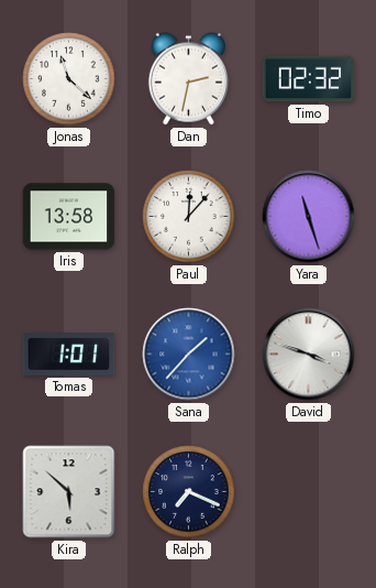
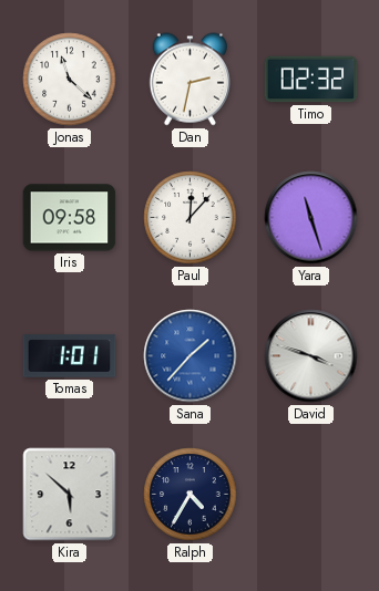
Iris: 13:58 -> 09:58 (70, 218)
Ralph: 7:19 -> 4:35 (191, 495)
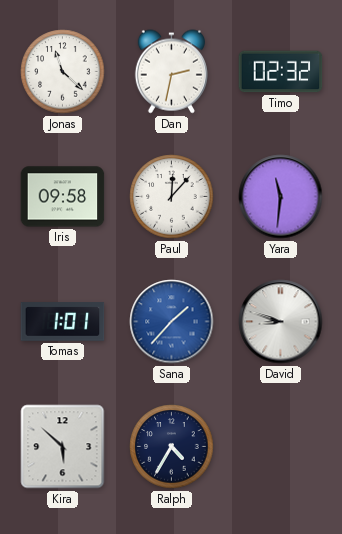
Yara: 11:27 -> 11:31 (281, 197)
David: 3:48 -> 8:48 (281, 322)
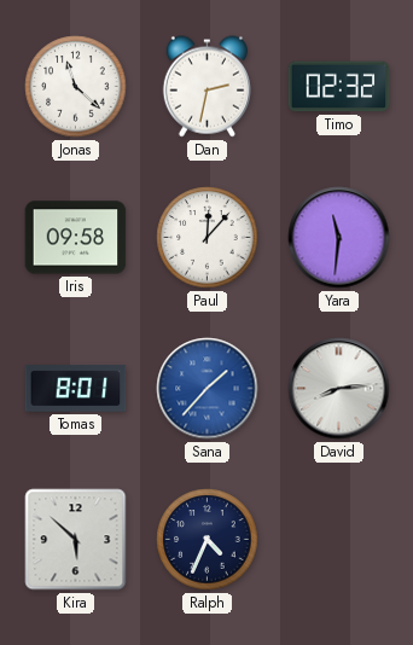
Tomas: 1:01 -> 8:01 (76, 389)
David: 8:48 -> 8:14 (339, 389)
Ralph: 4:35 -> 4:34 (208, 540)
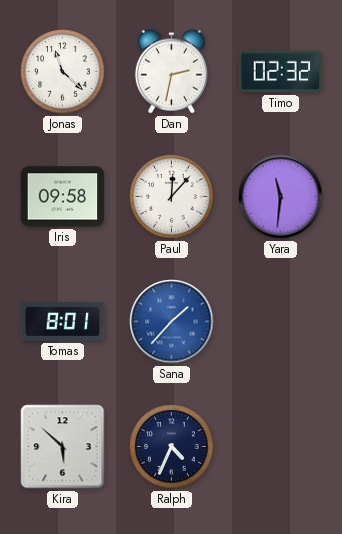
David: 8:14 -> none (339, 389)
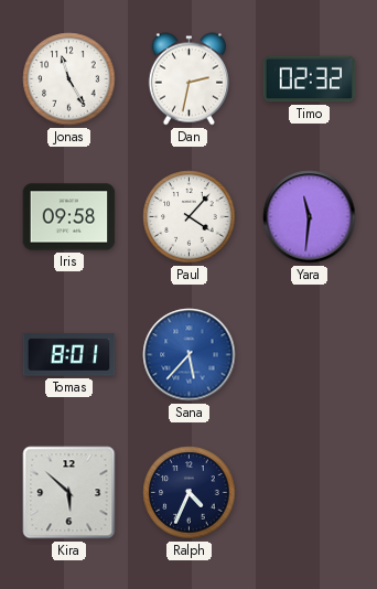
Jonas: 11:22 -> 11:25 (69, 79)
Paul: 12:07 -> 4:07 (190, 217)
Sana: 1:37 -> 5:37 (190, 355)
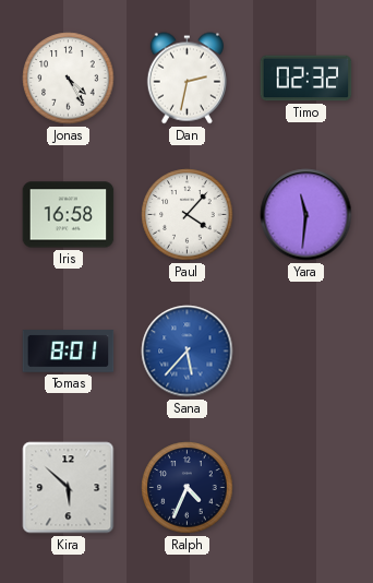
Jonas: 11:25 -> 4:25 (69, 79)
Iris: 09:58 -> 16:58 (69, 215)
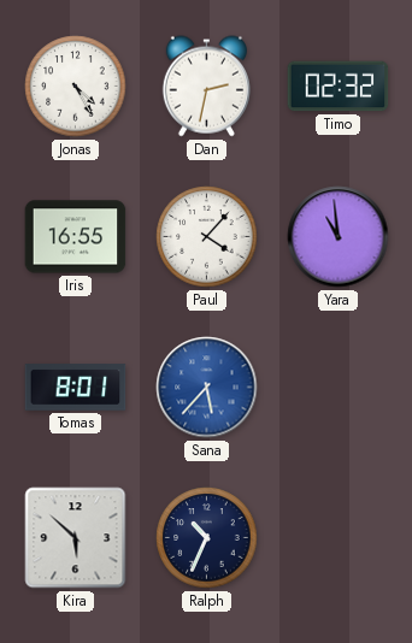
Iris: 16:58 -> 16:55 (76, 237)
Yara: 11:31 -> 10:59 (339, 237)
Ralph: 4:34 -> 10:34 (207, 538)
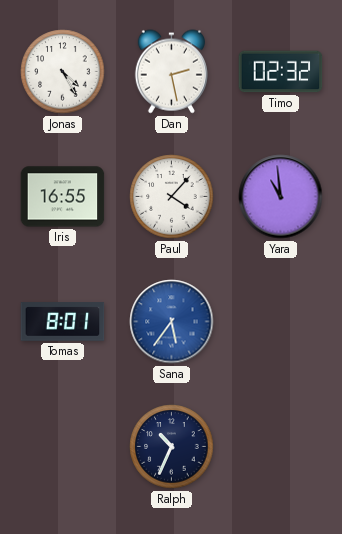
Dan: 2:32 -> 2:28 (171, 72)
Sana: 5:37 -> 5:36 (172, 322)
Kira: 5:52 -> none (76, 538)
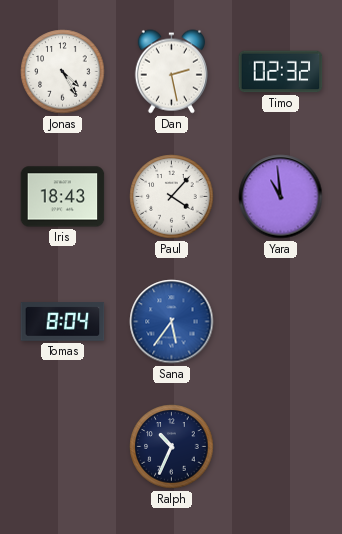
Iris: 16:55 -> 18:43 (63, 197)
Tomas: 8:01 -> 8:04 (63, 322)
